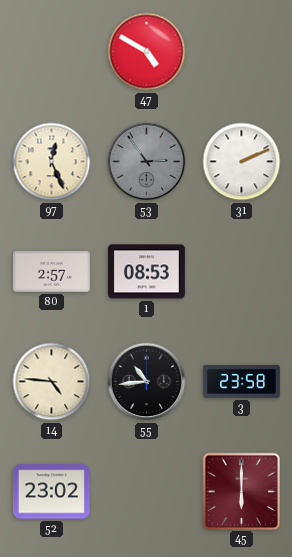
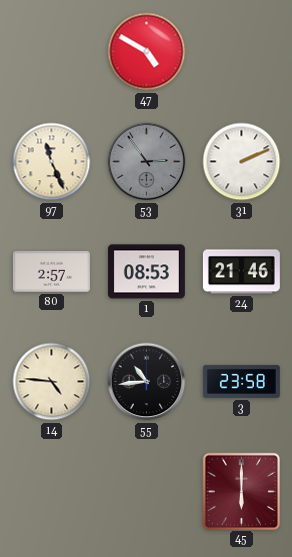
97: 12:26 -> 11:26 (52, 162)
24: none -> 21:46 (241, 272)
52: 23:02 -> none (51, 492)
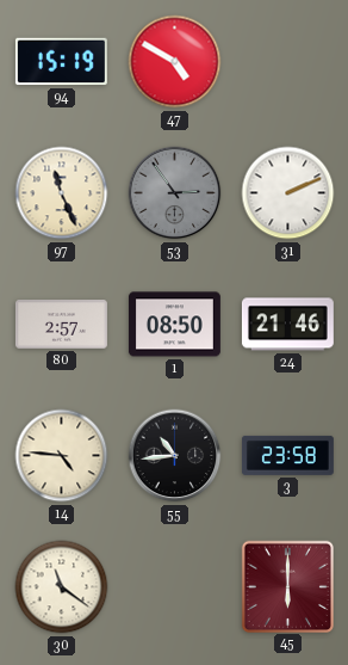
94: none -> 15:19 (61, 62)
1: 08:53 -> 08:50 (174, 325)
30: none -> 11:21 (62, 587)
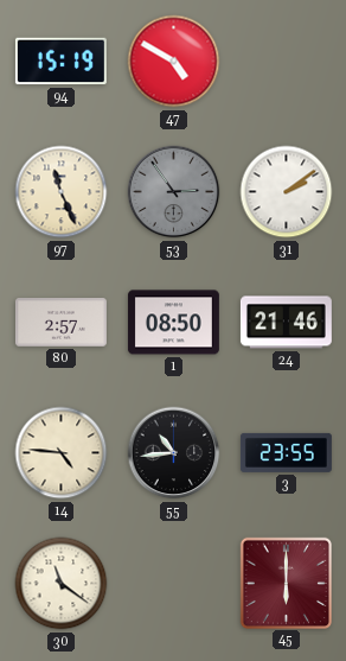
31: 2:11 -> 2:09 (287, 192)
3: 23:58 -> 23:55 (286, 452)
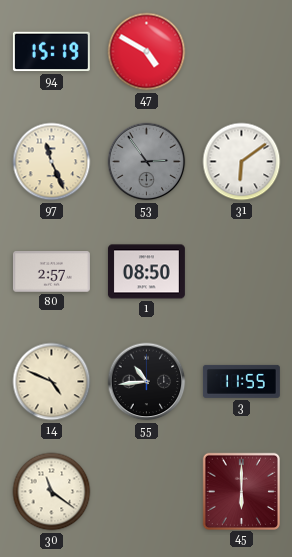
31: 2:09 -> 6:09 (242, 162)
24: 21:46 -> none (286, 323)
14: 4:46 -> 4:49 (52, 382)
3: 23:55 -> 11:55 (241, 381)
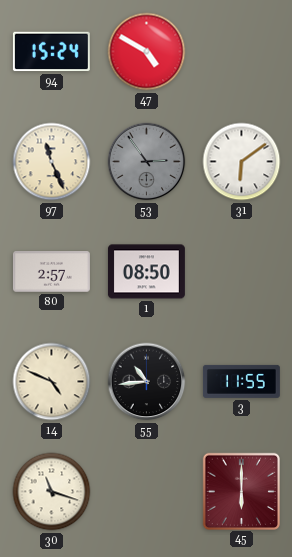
94: 15:19 -> 15:24 (51, 52)
30: 11:21 -> 11:18 (52, 492)
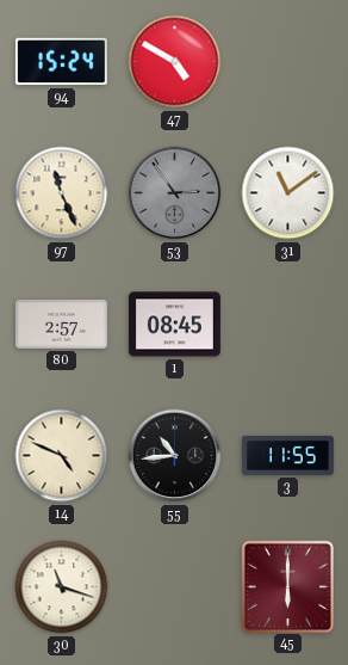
31: 6:09 -> 11:09 (288, 193)
1: 08:50 -> 08:45 (174, 325)
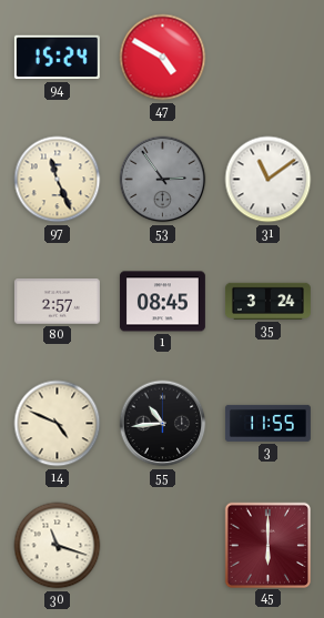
35: none -> 3:24 (267, 301)
